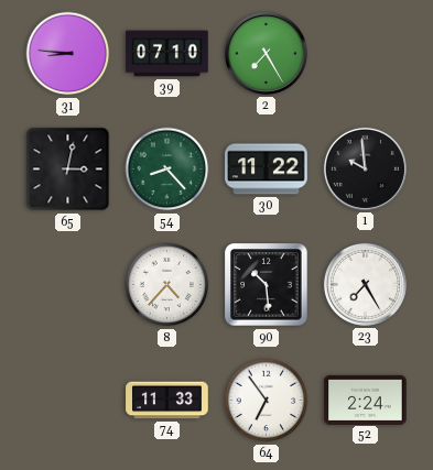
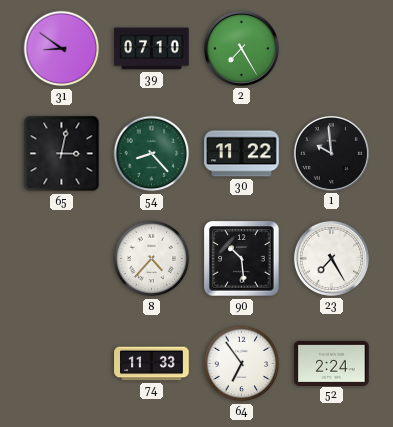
31: 8:46 -> 8:51 (62, 49)
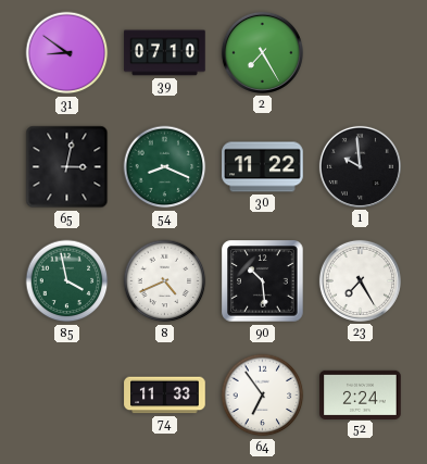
54: 8:23 -> 8:19 (165, 167)
85: none -> 3:58 (67, 281)
8: 4:37 -> 4:41 (165, 281)
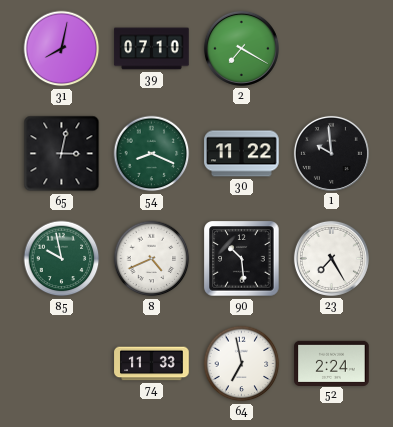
31: 8:51 -> 8:02 (62, 49)
2: 7:25 -> 7:20 (241, 48)
85: 3:58 -> 9:58 (62, 259)
64: 6:54 -> 6:58 (242, 364)
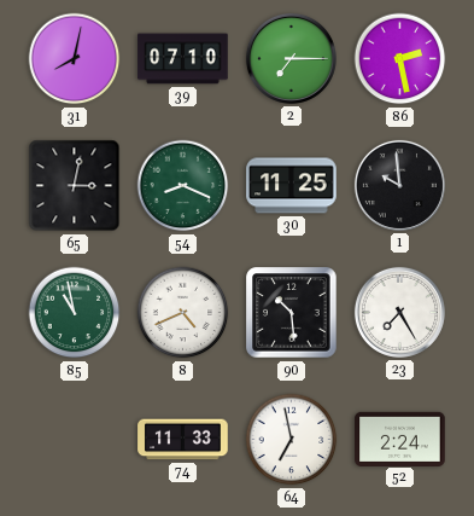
2: 7:20 -> 7:15 (291, 58)
86: none -> 2:28 (400, 59)
30: 11:22 -> 11:25 (292, 186)
85: 9:58 -> 10:58 (75, 313)
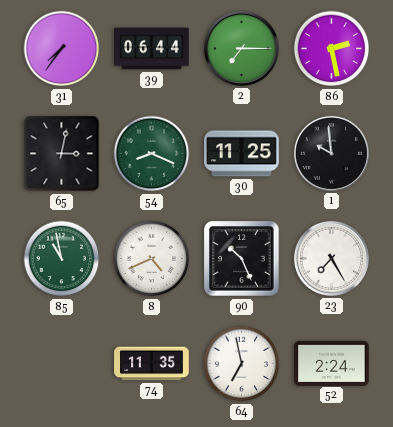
31: 8:02 -> 7:36 (62, 49)
39: 07:10 -> 06:44 (152, 49)
90: 10:29 -> 10:26 (242, 259)
74: 11:33 -> 11:35 (152, 364)
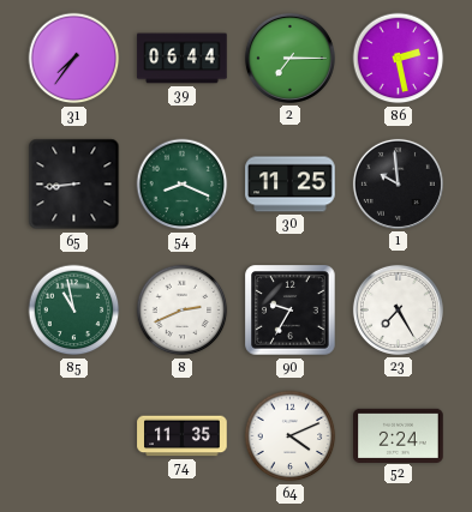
65: 3:02 -> 8:44 (74, 185)
8: 4:41 -> 2:41 (183, 311)
90: 10:26 -> 9:35 (291, 311)
64: 6:58 -> 4:11 (291, 436)
